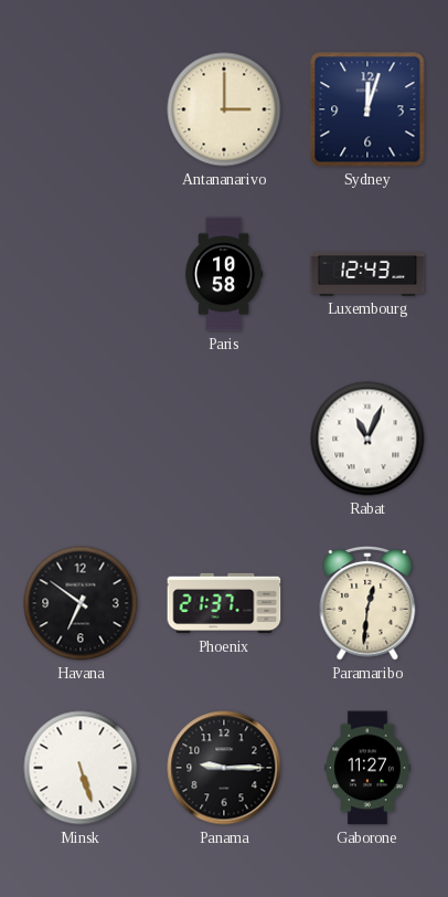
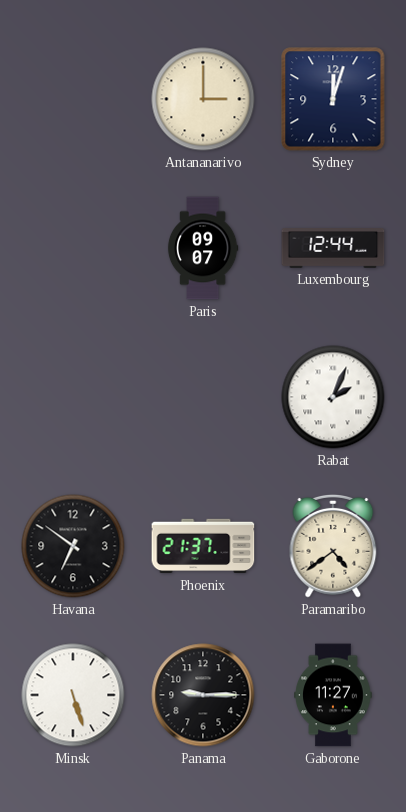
Paris: 10:58 -> 09:07 (203, 248)
Luxembourg: 12:43 -> 12:44 (333, 249)
Rabat: 11:04 -> 2:04 (333, 397)
Paramaribo: 12:31 -> 4:39 (333, 546)
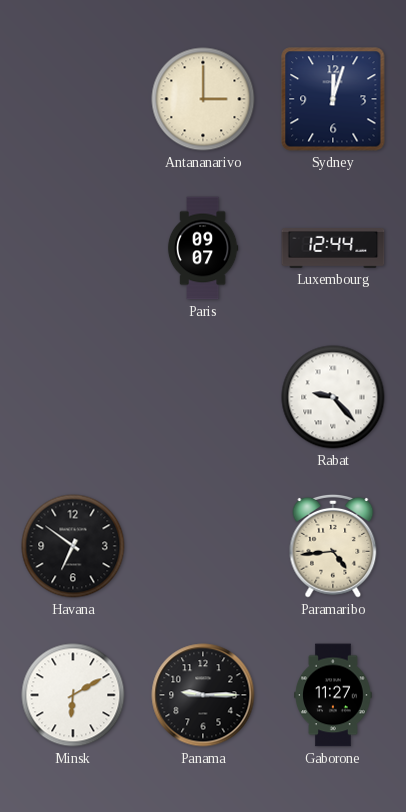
Rabat: 2:04 -> 9:23 (333, 397)
Phoenix: 21:37 -> none (203, 546)
Paramaribo: 4:39 -> 4:44 (333, 546)
Minsk: 5:27 -> 6:10 (73, 695)
